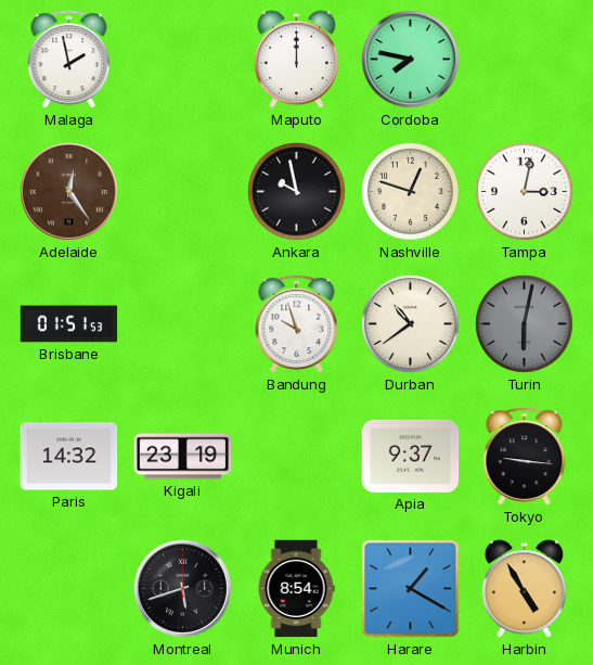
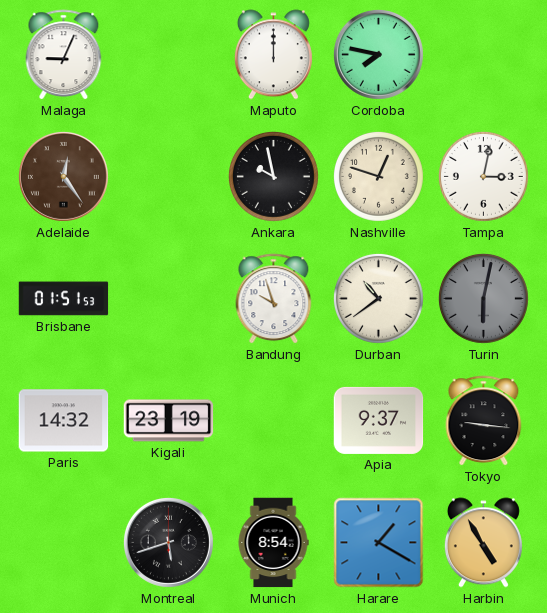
Malaga: 1:58 -> 9:04 (64, 55)
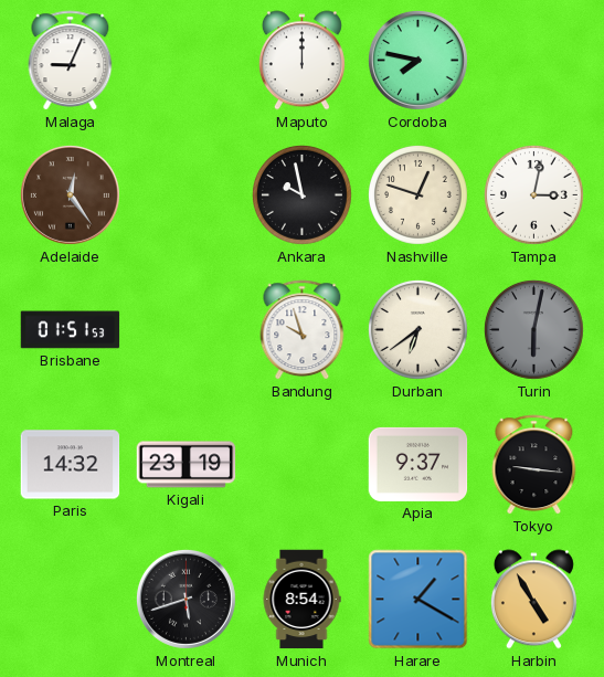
Durban: 10:39 -> 6:39 (417, 329)
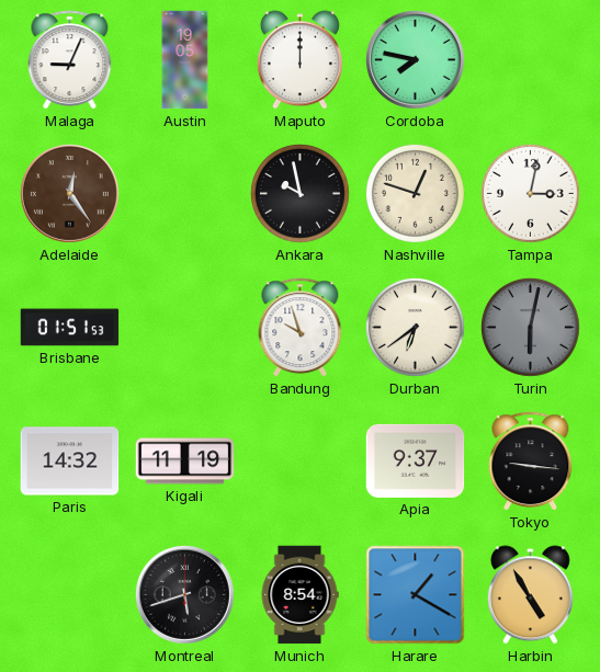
Austin: none -> 19:05 (185, 60)
Kigali: 23:19 -> 11:19 (185, 462)
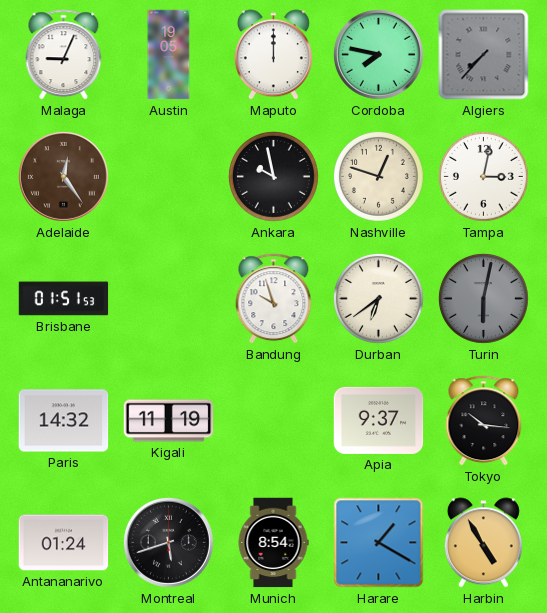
Algiers: none -> 7:37 (484, 55)
Tokyo: 9:16 -> 10:16 (484, 421)
Antananarivo: none -> 01:24 (64, 543)
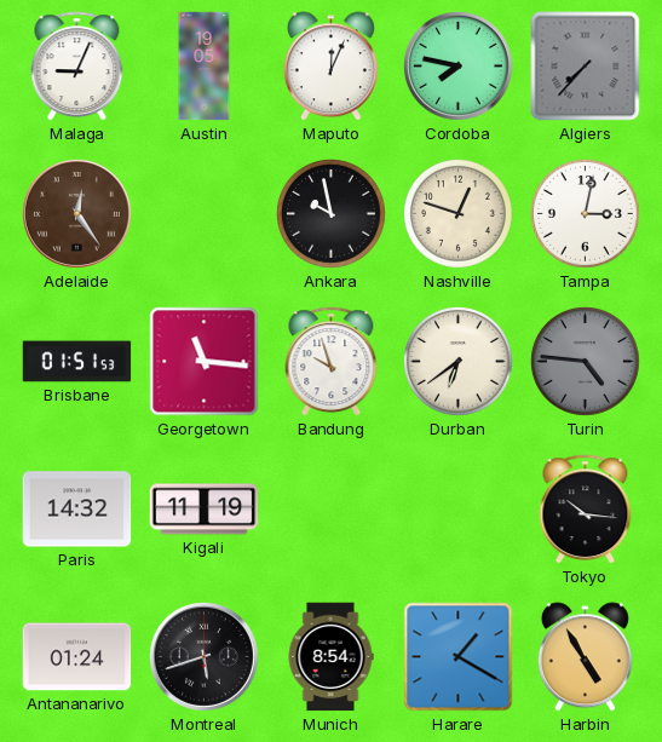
Maputo: 12:00 -> 12:04 (330, 67)
Georgetown: none -> 11:16 (205, 362)
Turin: 6:02 -> 4:46 (585, 361)
Apia: 9:37 -> none (379, 420)
